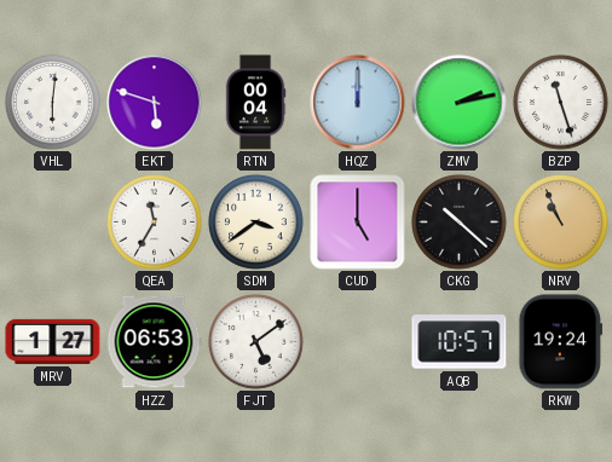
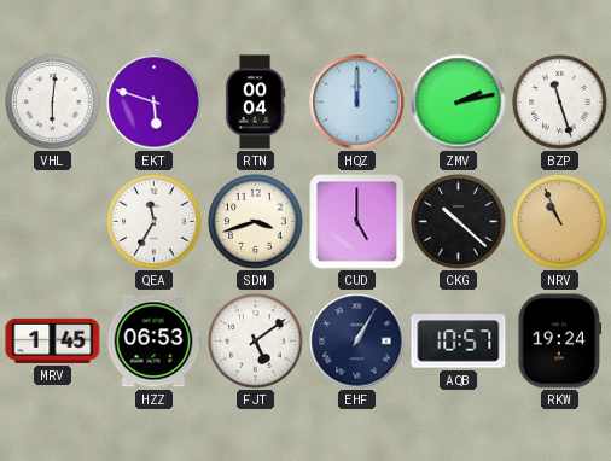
SDM: 3:39 -> 3:42 (256, 222)
MRV: 1:27 -> 1:45 (53, 340)
EHF: none -> 1:05 (357, 342)
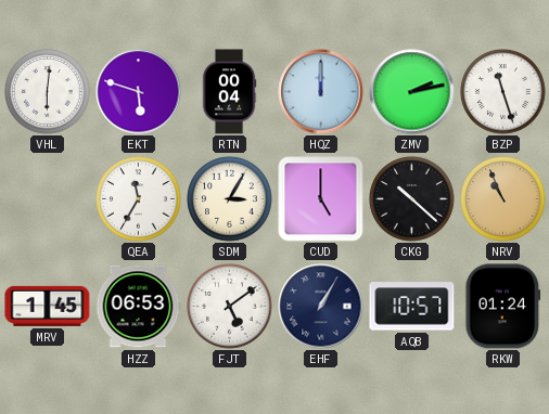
SDM: 3:42 -> 3:05 (230, 199)
RKW: 19:24 -> 01:24 (503, 307)
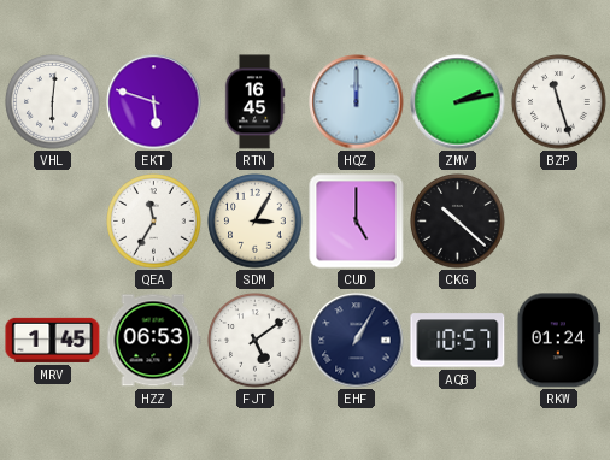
RTN: 00:04 -> 16:45 (254, 102)
NRV: 10:56 -> none (503, 199)
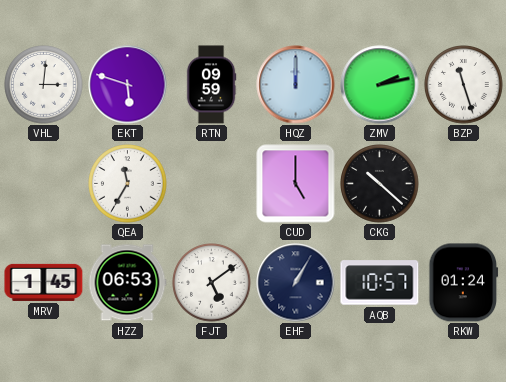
VHL: 6:01 -> 3:01 (44, 85)
RTN: 16:45 -> 09:59 (211, 85)
SDM: 3:05 -> none (256, 222)
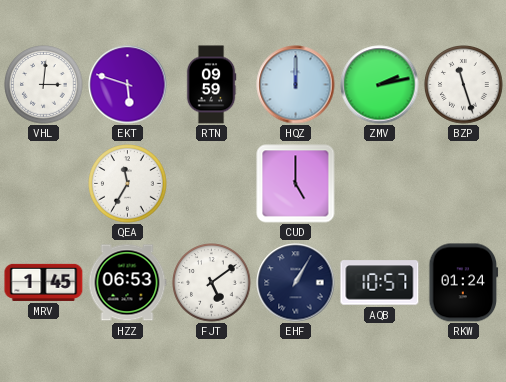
CKG: 10:22 -> none (380, 184)
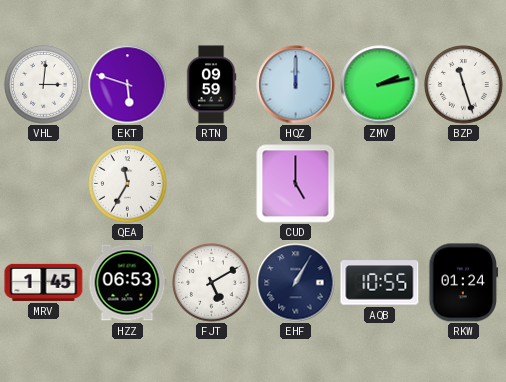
FJT: 5:09 -> 5:10 (212, 283)
AQB: 10:57 -> 10:55 (380, 283)
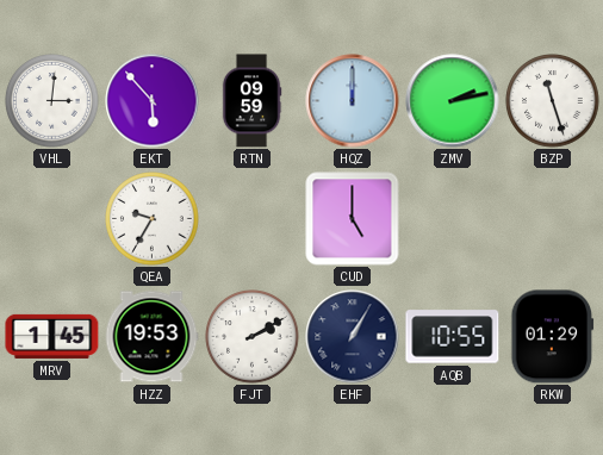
EKT: 5:48 -> 5:53 (153, 101)
QEA: 11:35 -> 9:35 (153, 219)
HZZ: 06:53 -> 19:53 (151, 337)
FJT: 5:10 -> 2:10 (253, 337)
RKW: 01:24 -> 01:29 (553, 337)
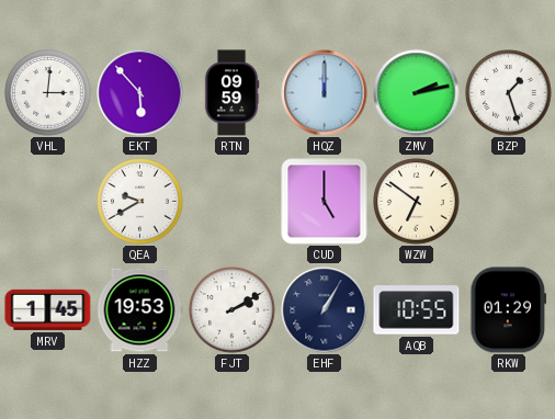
BZP: 11:27 -> 1:27 (509, 93)
QEA: 9:35 -> 9:40 (140, 202)
WZW: none -> 6:51 (417, 202)
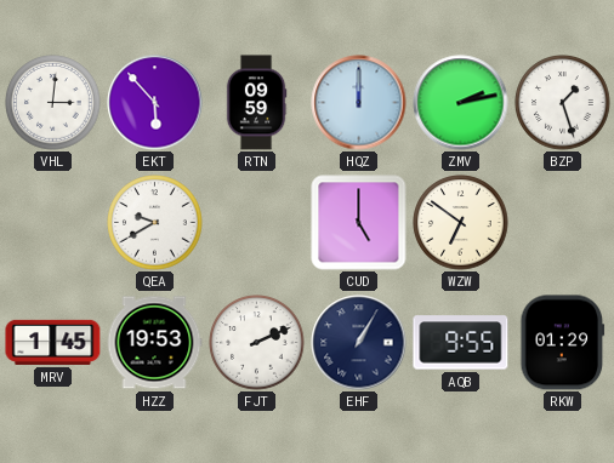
FJT: 2:10 -> 2:11 (257, 343)
AQB: 10:55 -> 9:55 (461, 343)
